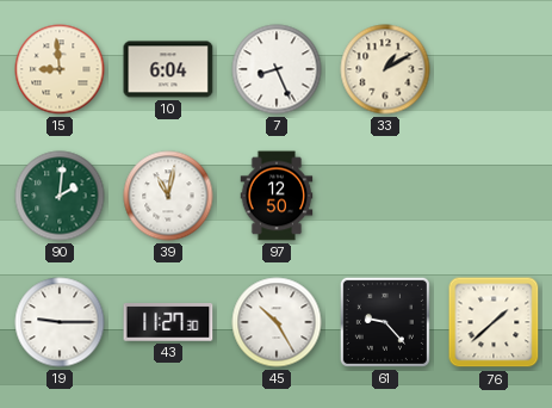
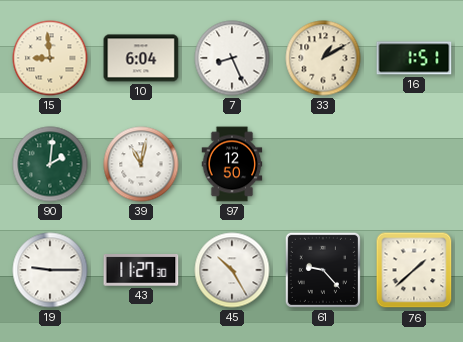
16: none -> 1:51 (414, 58)
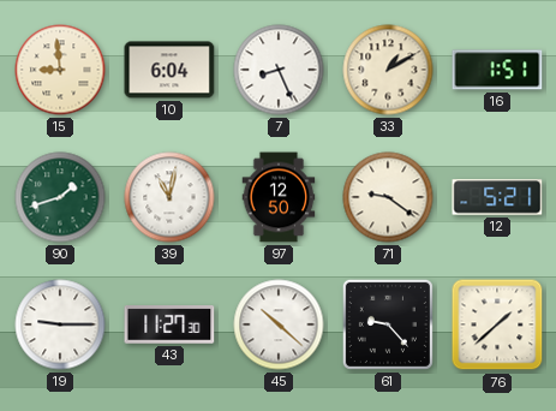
90: 2:01 -> 1:42 (60, 197)
71: none -> 9:21 (388, 197)
12: none -> 5:21 (497, 197)
45: 10:25 -> 10:22 (279, 324)
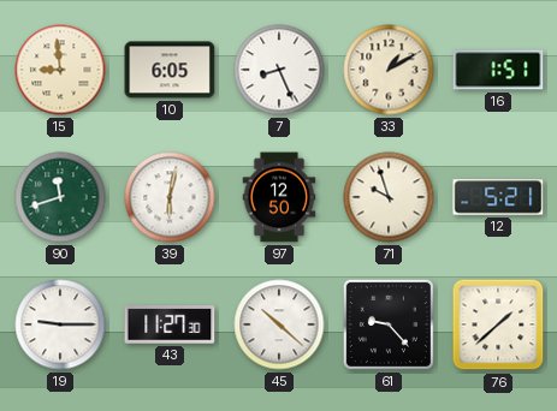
10: 6:04 -> 6:05 (170, 70)
90: 1:42 -> 11:42 (60, 197)
39: 11:02 -> 6:02 (170, 197)
71: 9:21 -> 9:57 (389, 197)
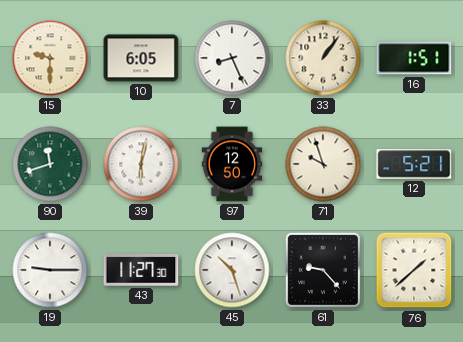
15: 8:59 -> 9:30 (50, 58)
33: 1:10 -> 1:06 (323, 58)
45: 10:22 -> 10:27 (232, 270)
